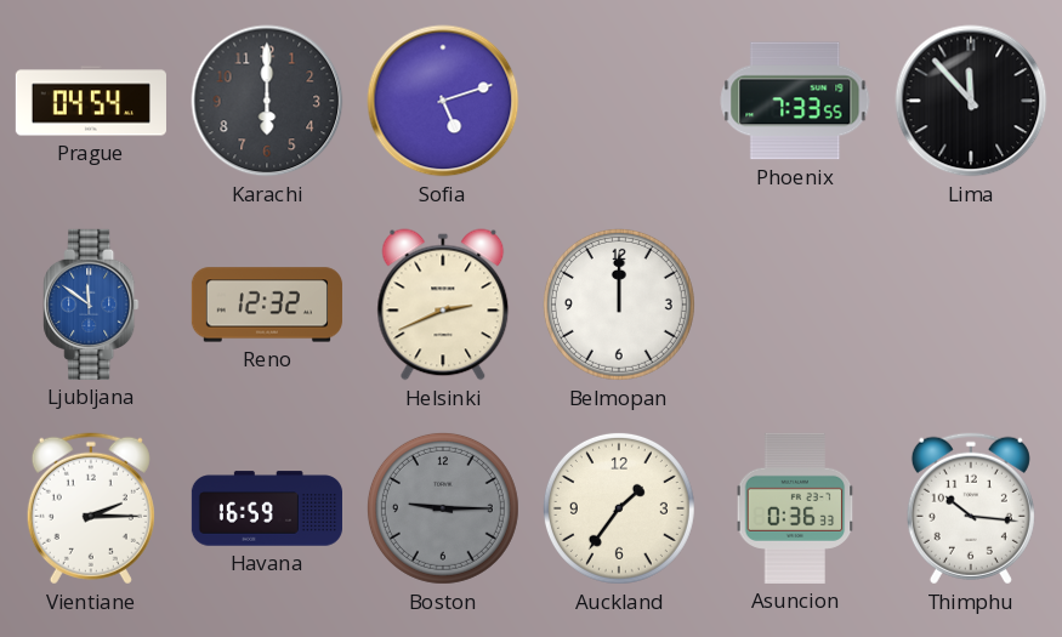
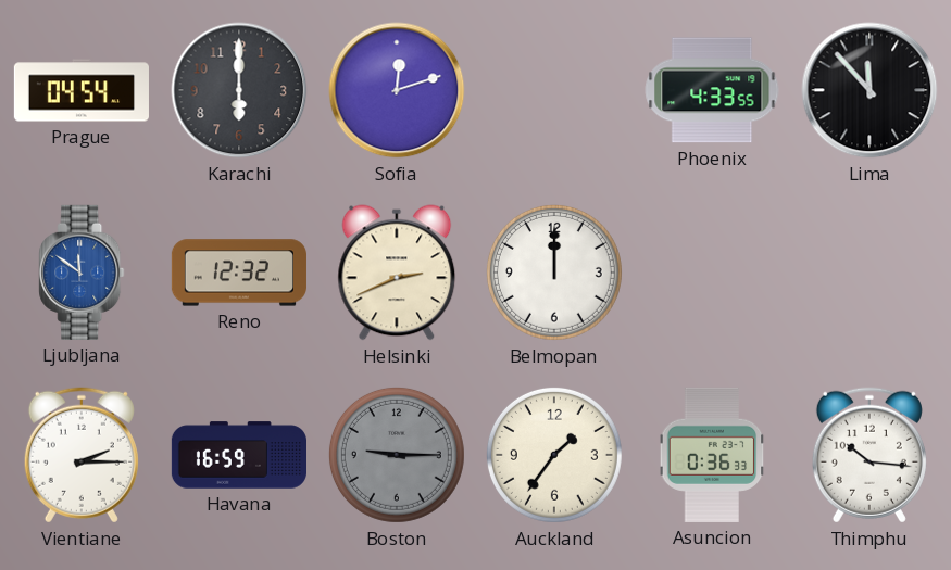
Sofia: 5:12 -> 12:12 (397, 90)
Phoenix: 7:33 -> 4:33 (712, 90)
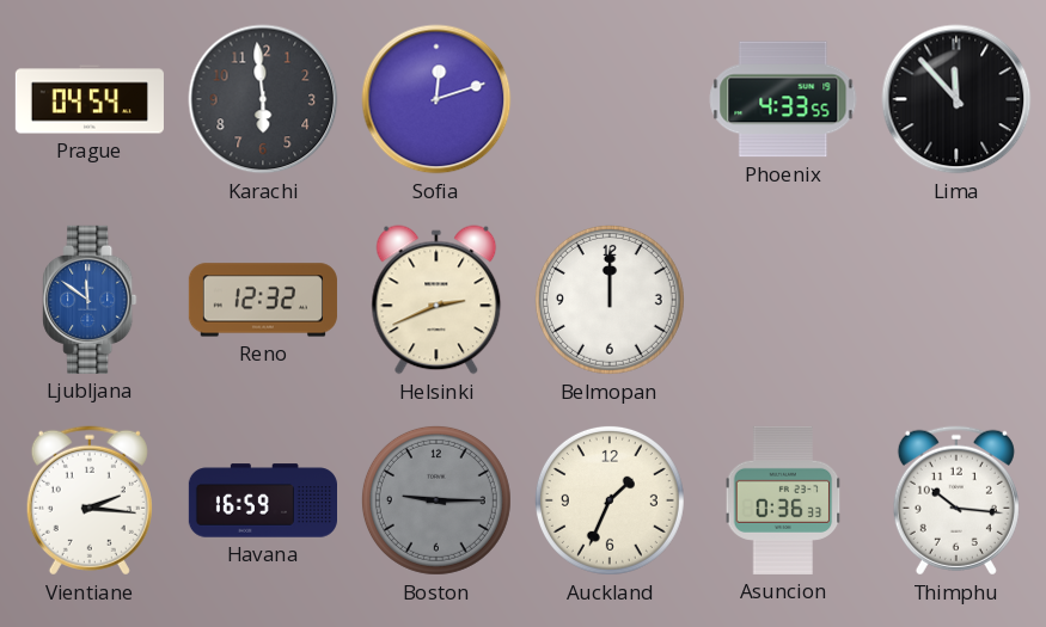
Karachi: 6:00 -> 5:59 (263, 99)
Vientiane: 2:15 -> 2:16 (90, 500)
Auckland: 1:36 -> 1:34 (610, 500)
